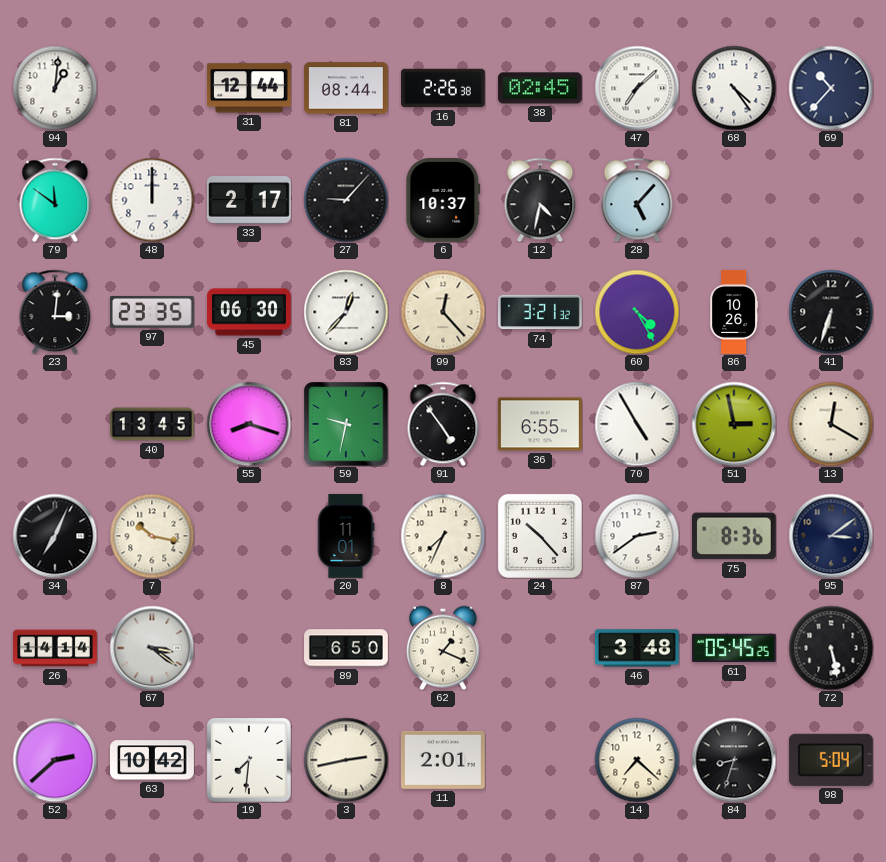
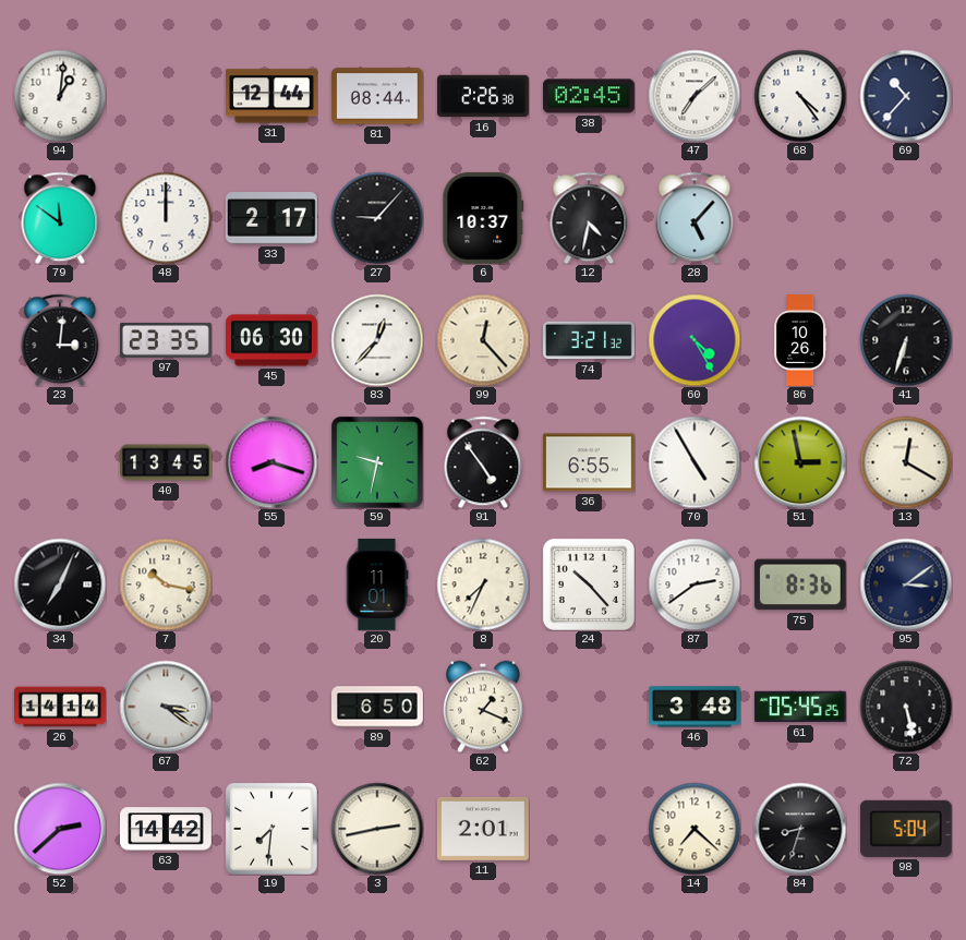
63: 10:42 -> 14:42 (167, 829)
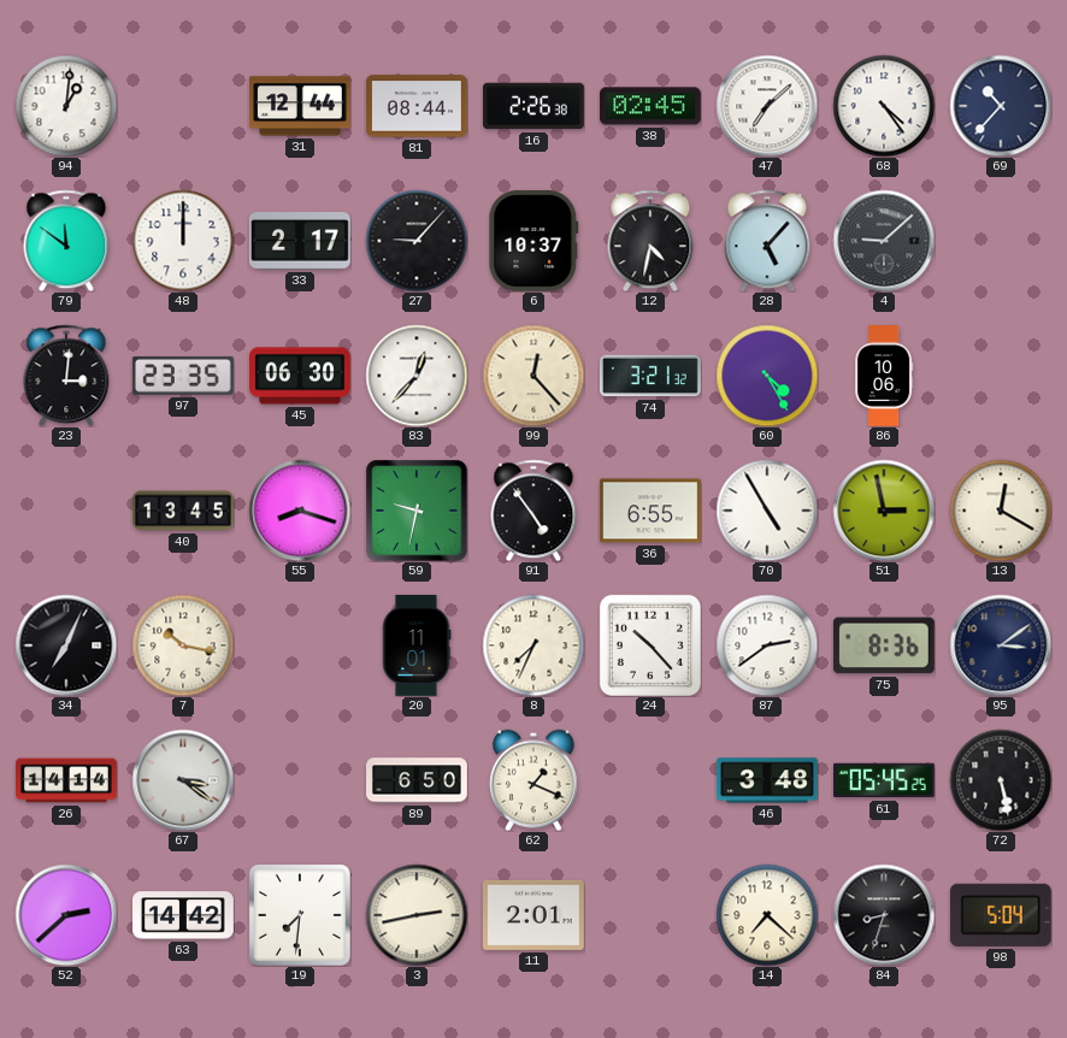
4: none -> 9:08 (884, 241)
86: 10:26 -> 10:06 (885, 377)
41: 6:33 -> none (906, 340)
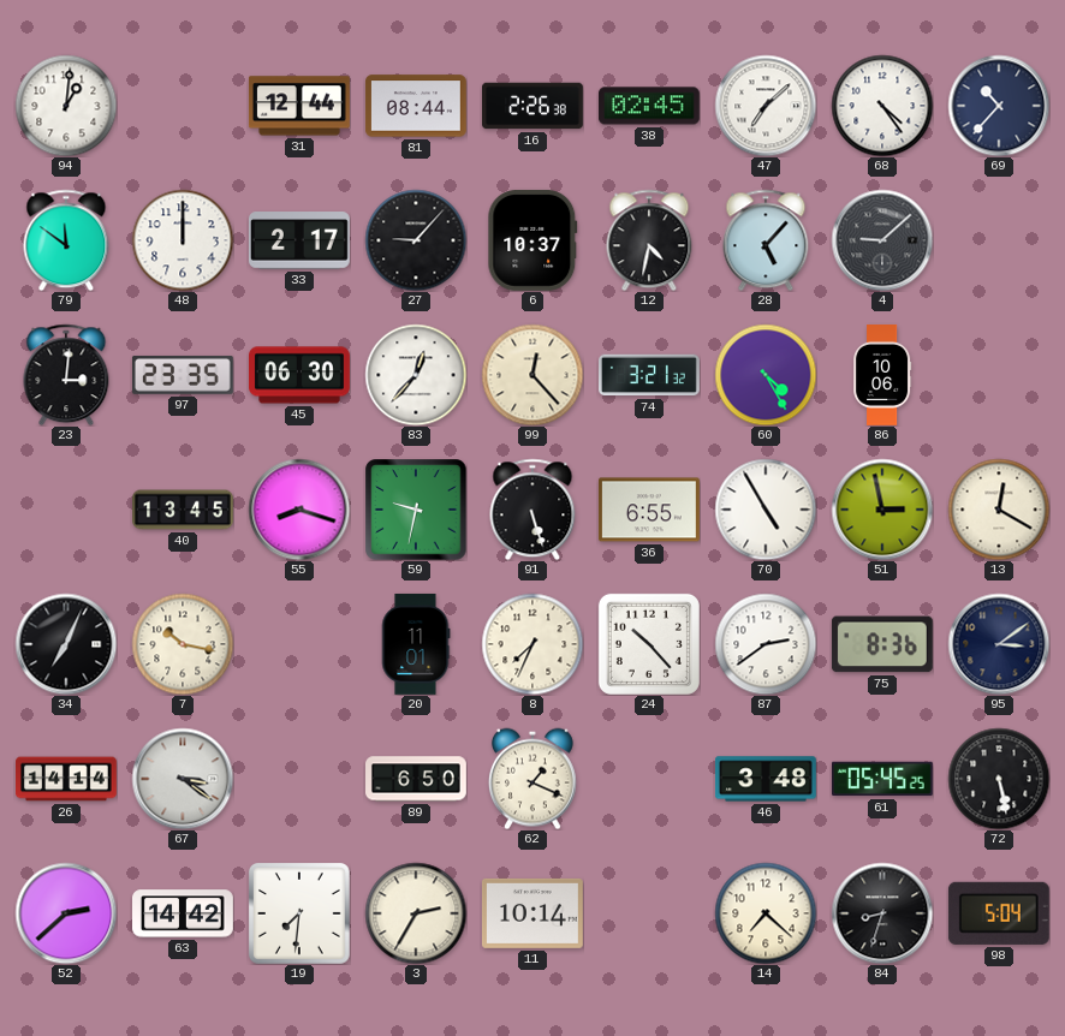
91: 4:54 -> 5:27 (532, 510)
3: 2:43 -> 2:35 (416, 913)
11: 2:01 -> 10:14 (532, 913)
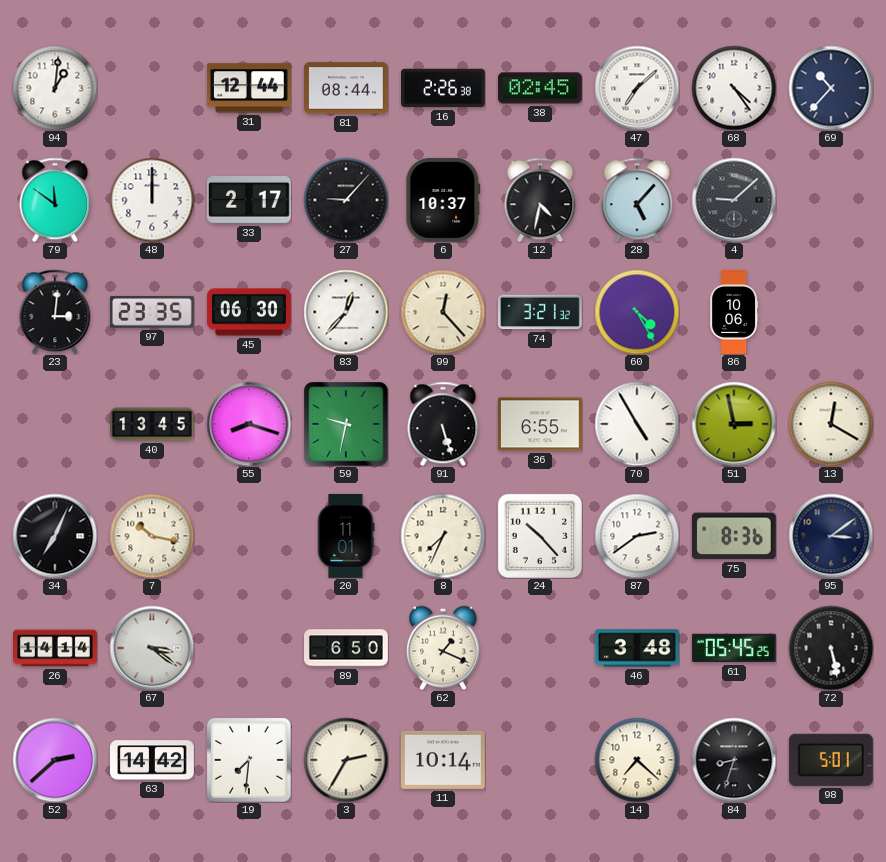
98: 5:04 -> 5:01 (831, 760)
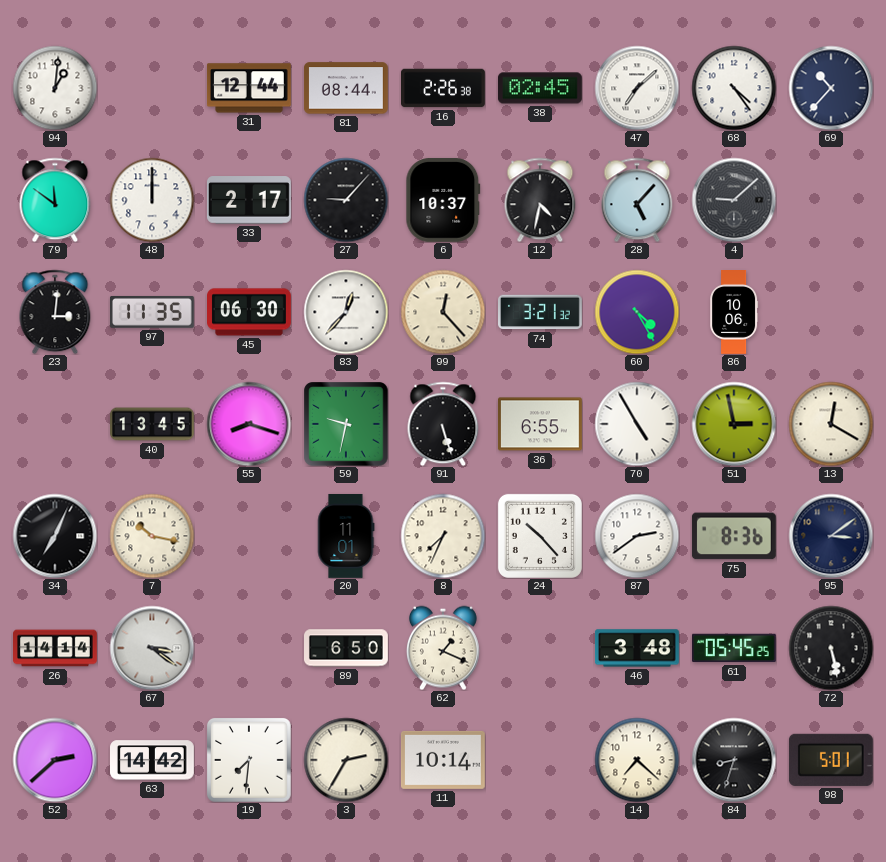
97: 23:35 -> 11:35 (152, 312)
